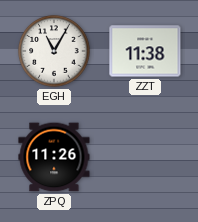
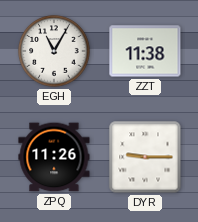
DYR: none -> 9:15 (145, 157)
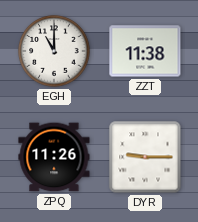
EGH: 11:05 -> 11:00 (54, 51)
